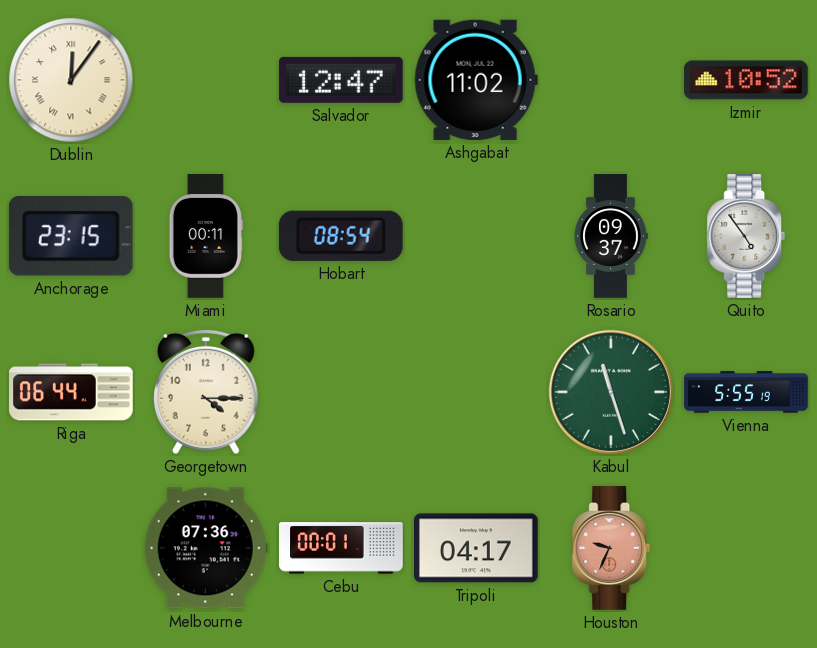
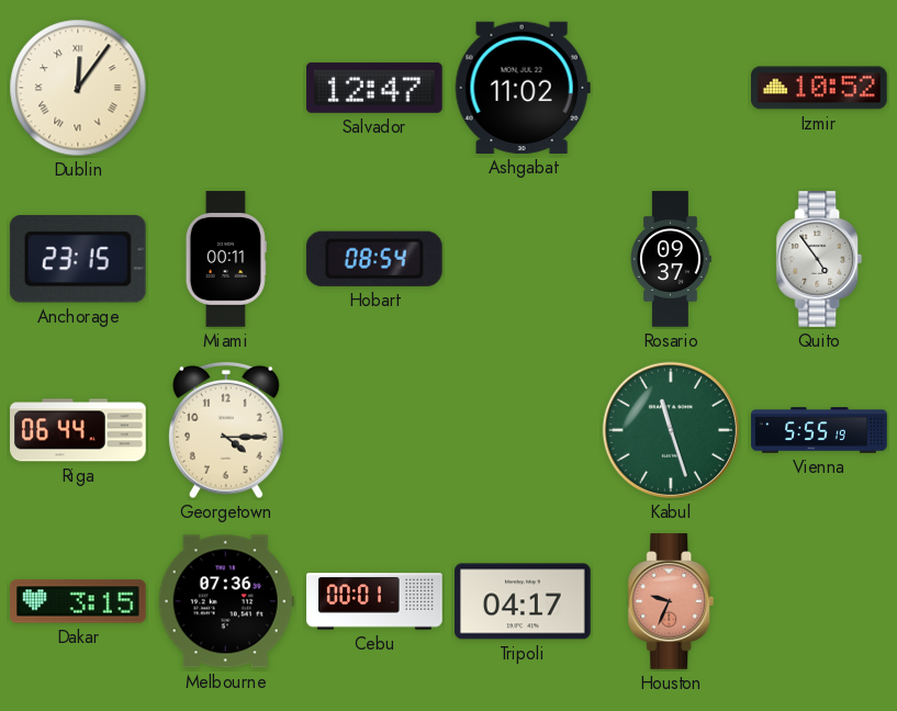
Dakar: none -> 3:15 (79, 601)
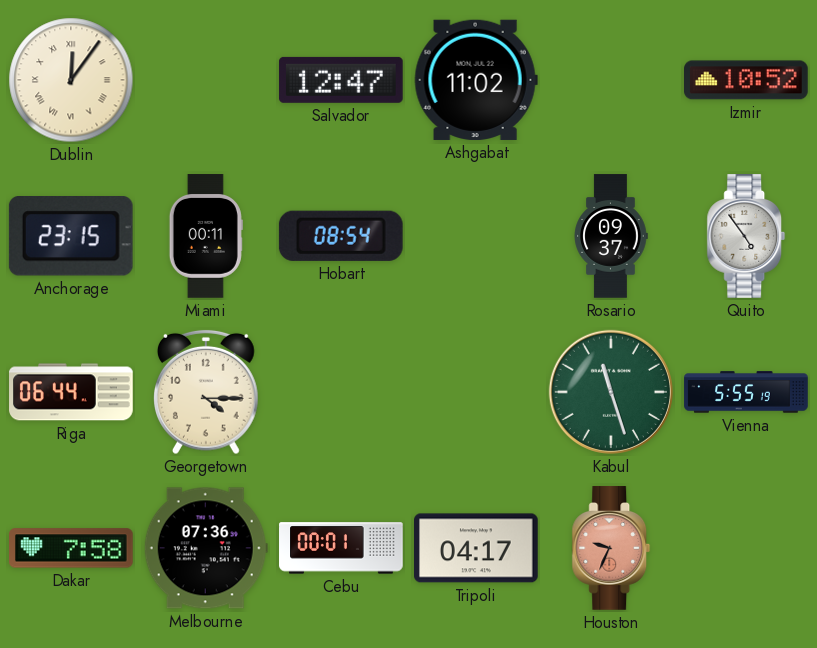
Dakar: 3:15 -> 7:58 (72, 548)
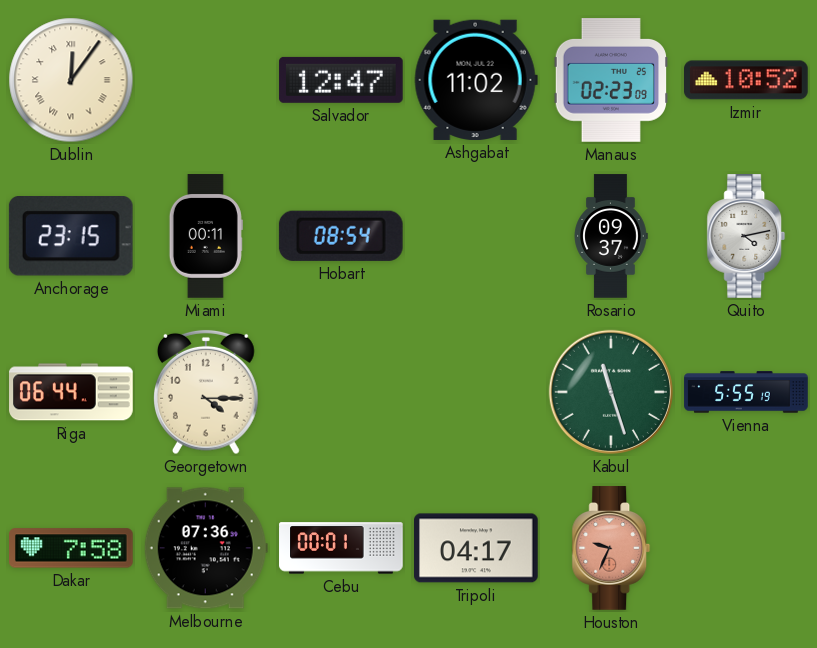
Manaus: none -> 02:23 (610, 80)
Quito: 4:54 -> 4:13 (746, 236)
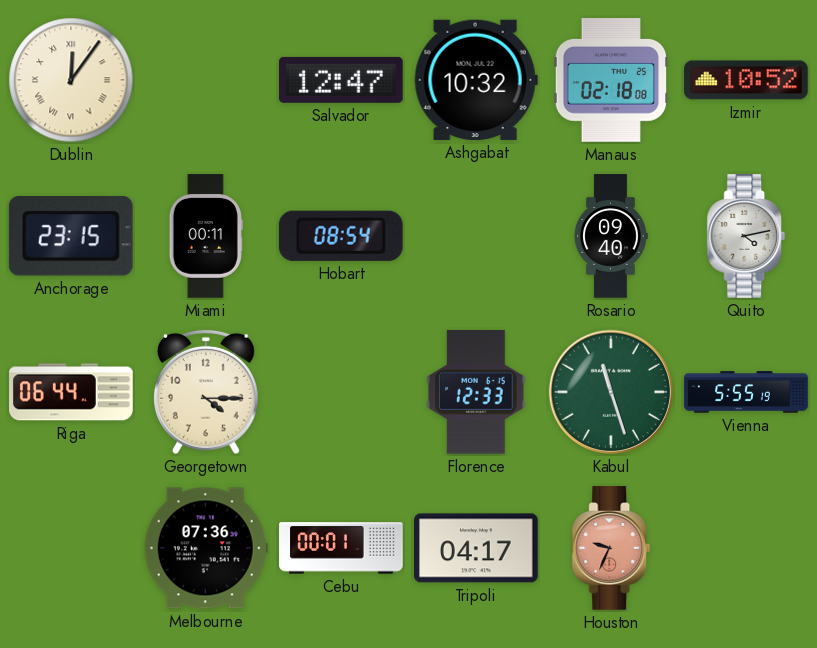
Ashgabat: 11:02 -> 10:32 (476, 80)
Manaus: 02:23 -> 02:18 (610, 80)
Rosario: 09:37 -> 09:40 (611, 236)
Florence: none -> 12:33 (476, 393)
Dakar: 7:58 -> none (72, 548)
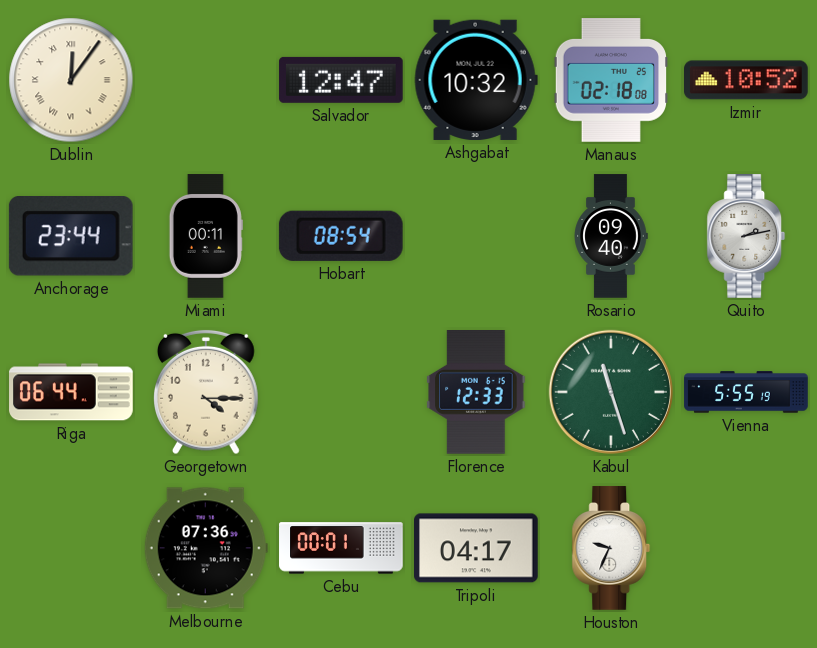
Anchorage: 23:15 -> 23:44 (71, 236)
Quito: 4:13 -> 2:13 (746, 236)
Houston dial: salmon -> white (611, 548)
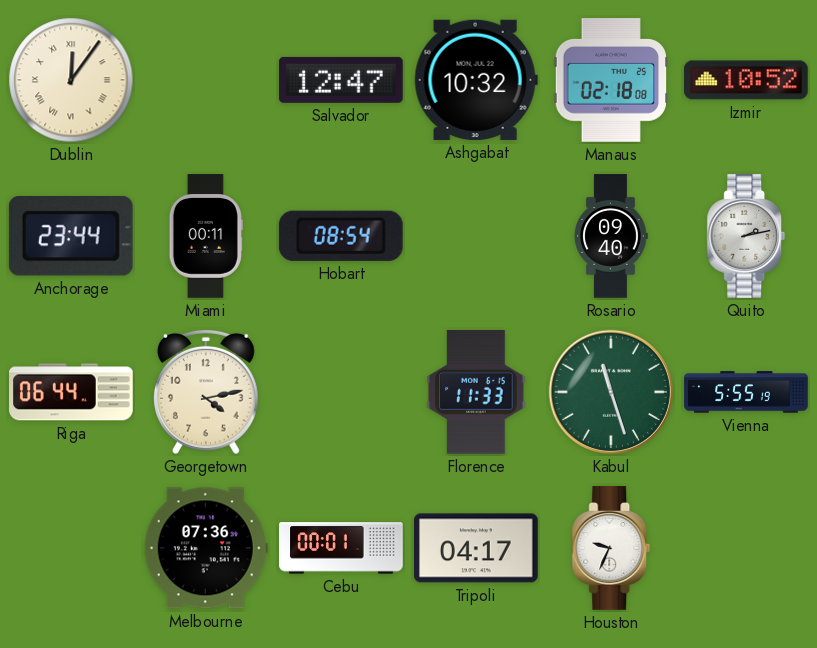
Georgetown: 4:15 -> 4:13 (207, 392)
Florence: 12:33 -> 11:33 (476, 393)
